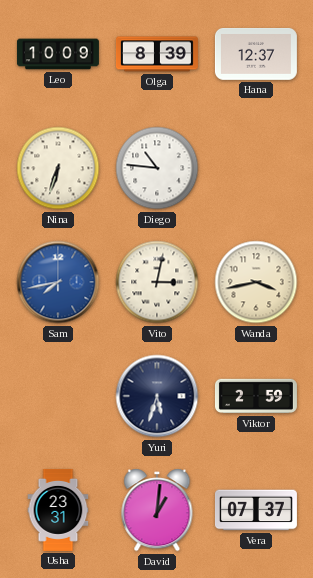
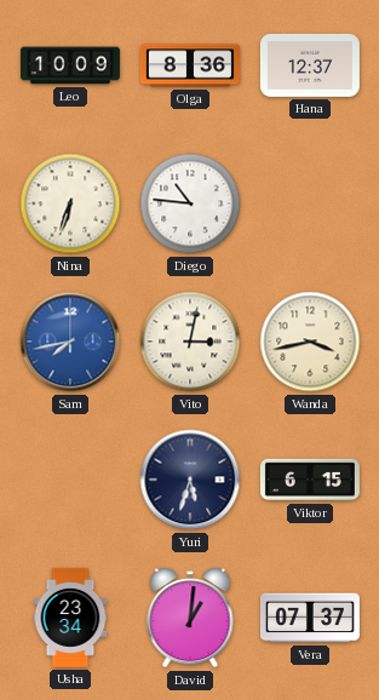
Olga: 8:39 -> 8:36 (190, 65)
Viktor: 2:59 -> 6:15 (310, 480)
Usha: 23:31 -> 23:34 (70, 618)
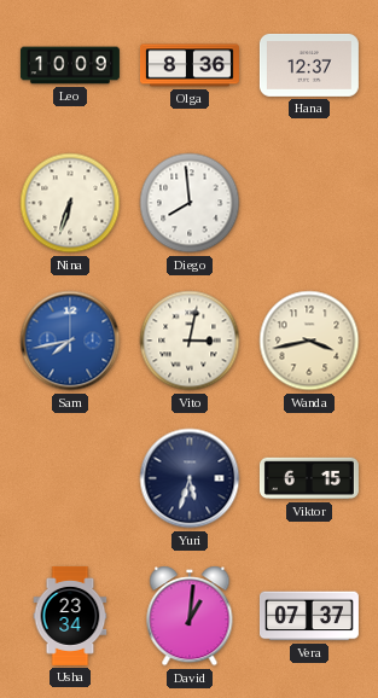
Diego: 10:46 -> 7:59 (190, 203)
